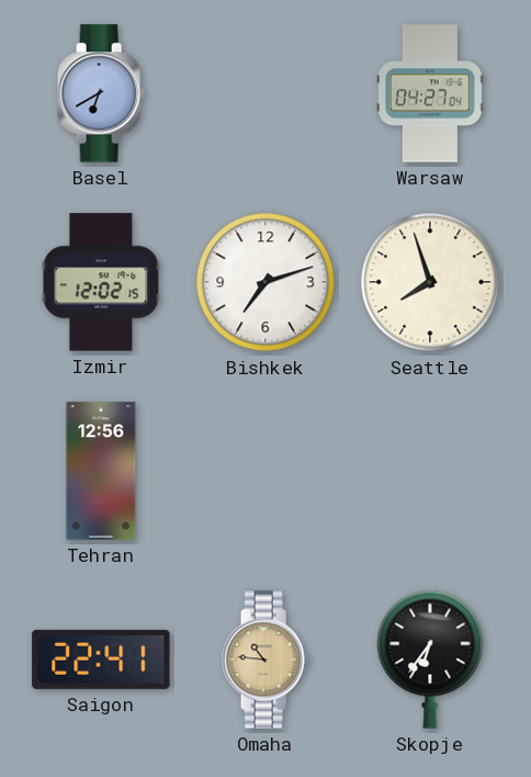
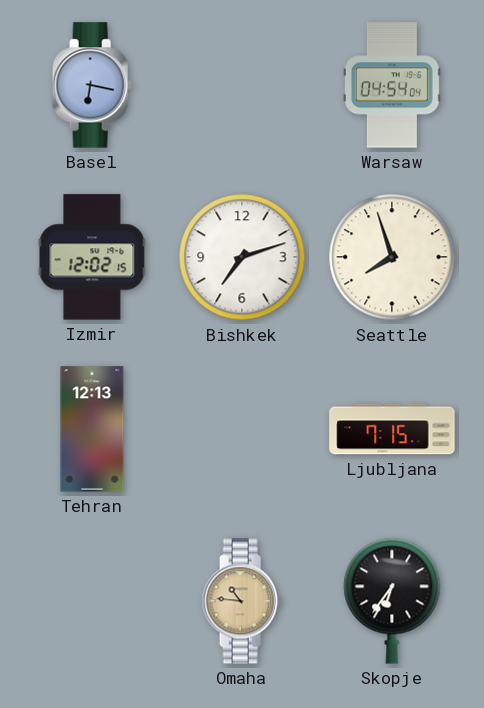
Basel: 6:40 -> 6:17 (92, 85)
Warsaw: 04:27 -> 04:54 (392, 85)
Tehran: 12:56 -> 12:13 (92, 429)
Ljubljana: none -> 7:15 (392, 429)
Saigon: 22:41 -> none (101, 660)
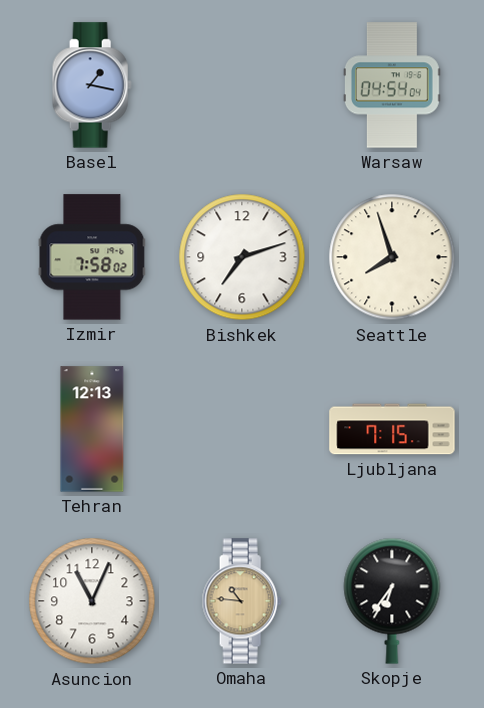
Basel: 6:17 -> 1:17 (92, 85)
Izmir: 12:02 -> 7:58 (92, 257)
Asuncion: none -> 11:04 (92, 601)
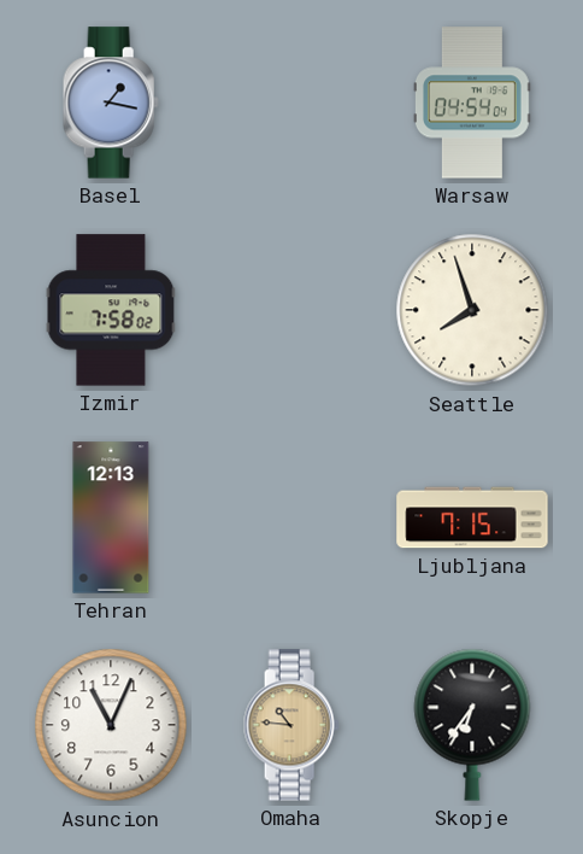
Bishkek: 7:12 -> none (242, 257)
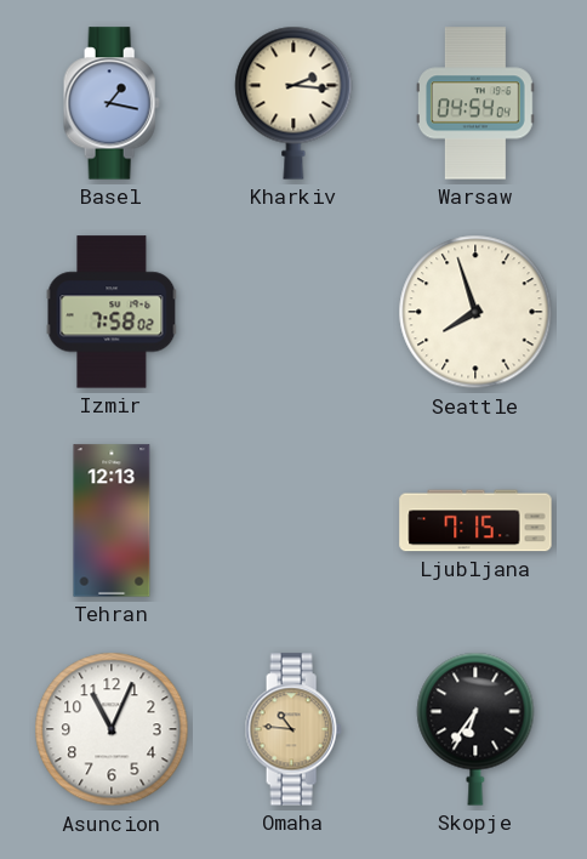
Kharkiv: none -> 2:16 (293, 103)
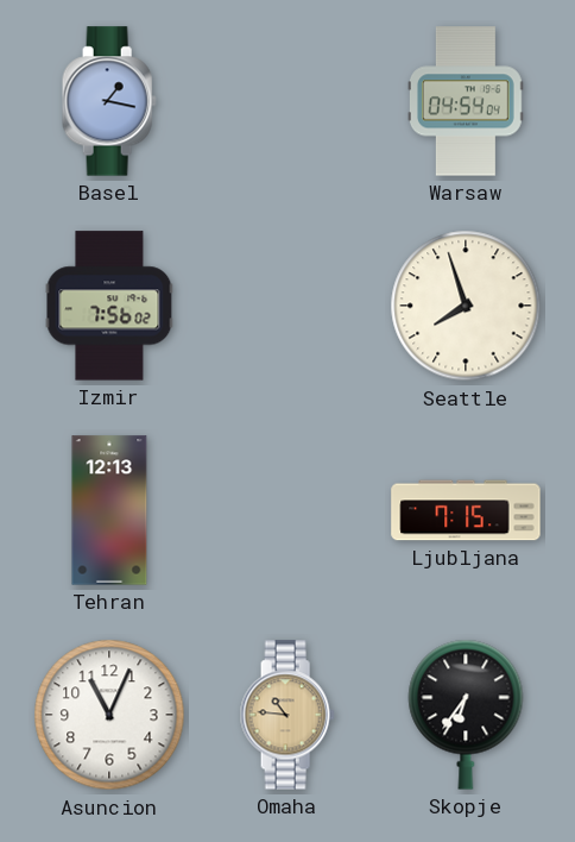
Kharkiv: 2:16 -> none (293, 103)
Izmir: 7:58 -> 7:56 (109, 306)
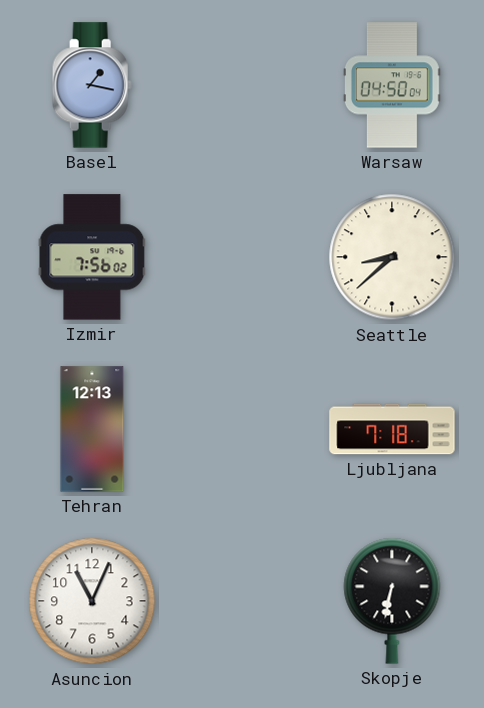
Warsaw: 04:54 -> 04:50 (392, 85)
Seattle: 7:57 -> 8:38 (392, 257)
Ljubljana: 7:15 -> 7:18 (392, 429)
Omaha: 10:46 -> none (287, 715)
Skopje: 6:36 -> 6:32 (392, 601)
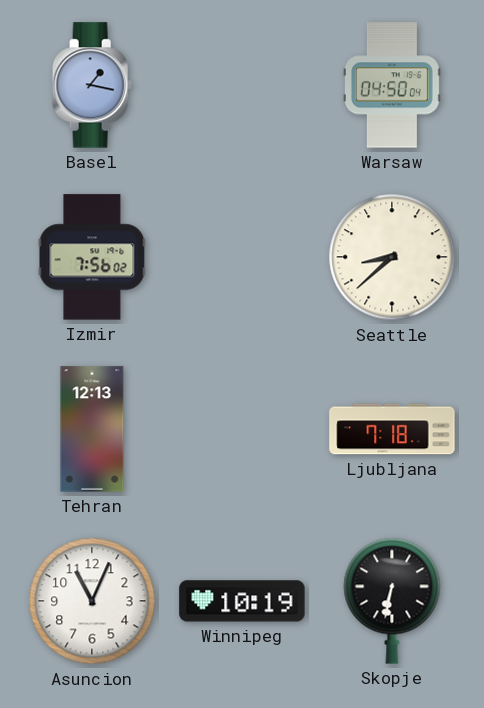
Winnipeg: none -> 10:19 (242, 601)
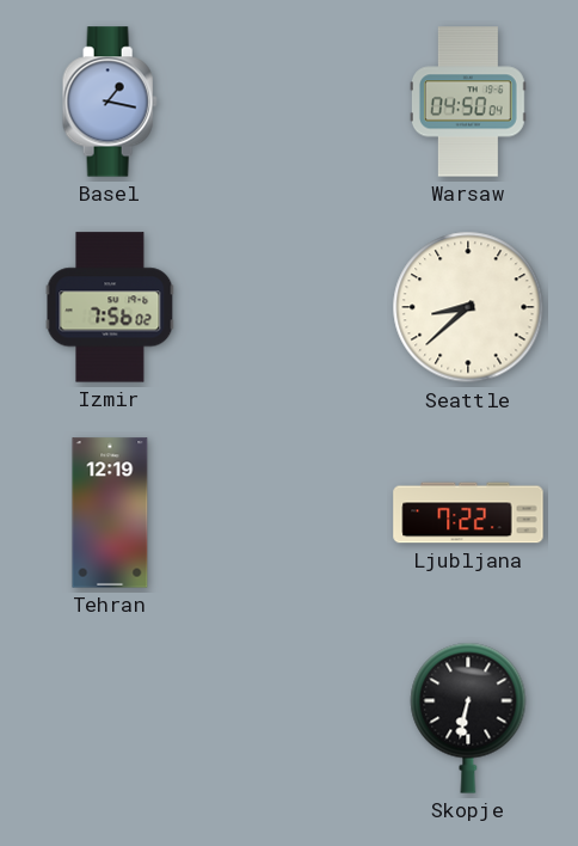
Tehran: 12:13 -> 12:19 (110, 513)
Ljubljana: 7:18 -> 7:22 (468, 513)
Asuncion: 11:04 -> none (92, 601)
Winnipeg: 10:19 -> none (242, 601)
